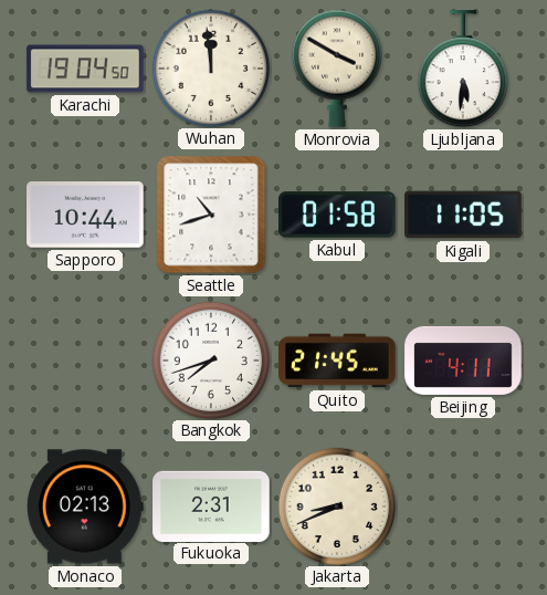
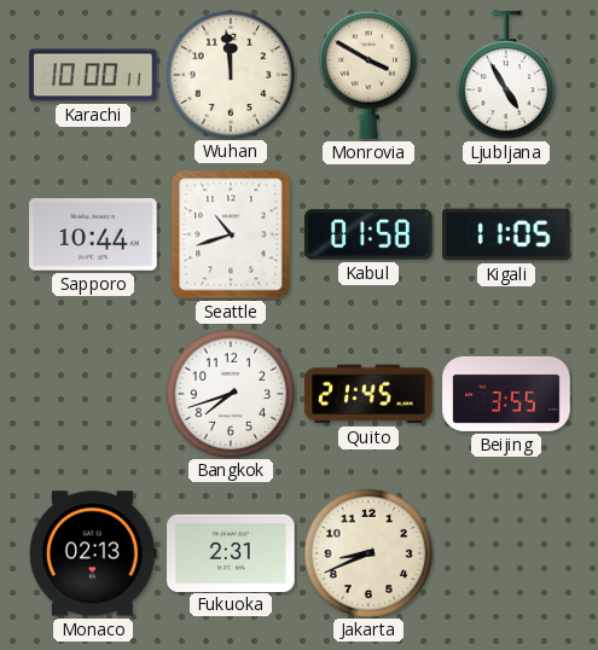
Karachi: 19:04 -> 10:00 (93, 75)
Ljubljana: 5:31 -> 4:55 (506, 76)
Beijing: 4:11 -> 3:55 (506, 394)
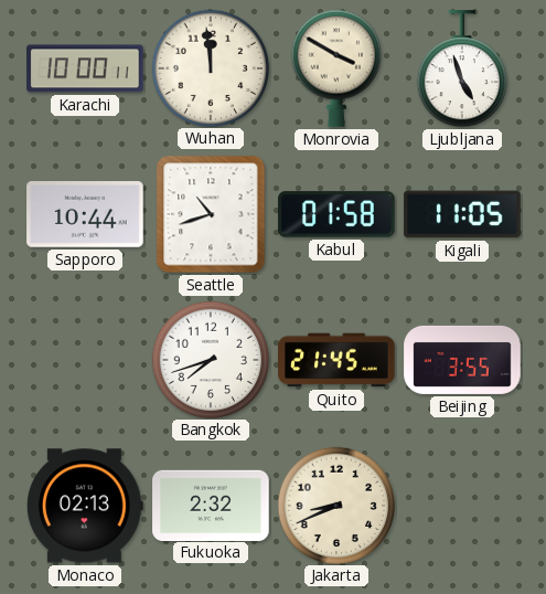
Ljubljana: 4:55 -> 4:57 (462, 70)
Fukuoka: 2:31 -> 2:32 (211, 505)
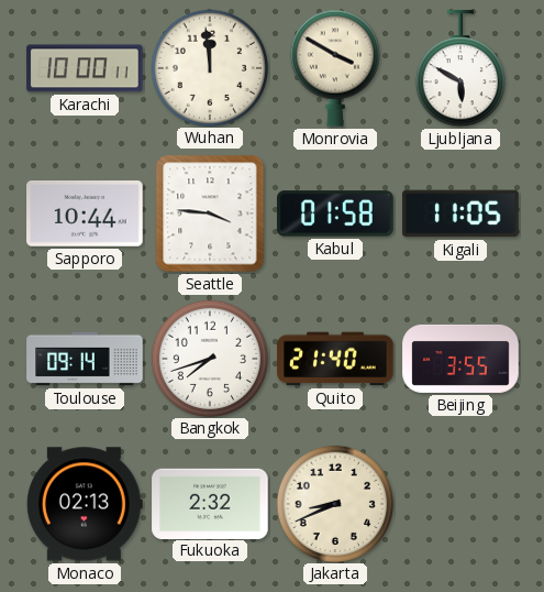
Ljubljana: 4:57 -> 5:50 (460, 69)
Seattle: 10:42 -> 3:46 (210, 213)
Toulouse: none -> 09:14 (85, 359)
Quito: 21:45 -> 21:40 (335, 359)
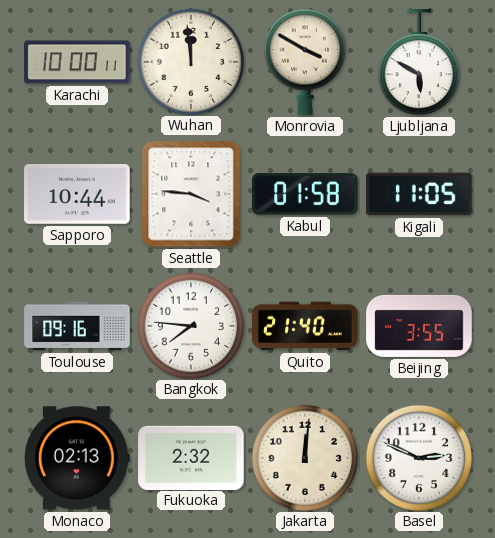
Toulouse: 09:14 -> 09:16 (77, 326)
Bangkok: 7:42 -> 7:46 (190, 325)
Jakarta: 8:41 -> 12:01 (304, 457)
Basel: none -> 2:49 (418, 457)
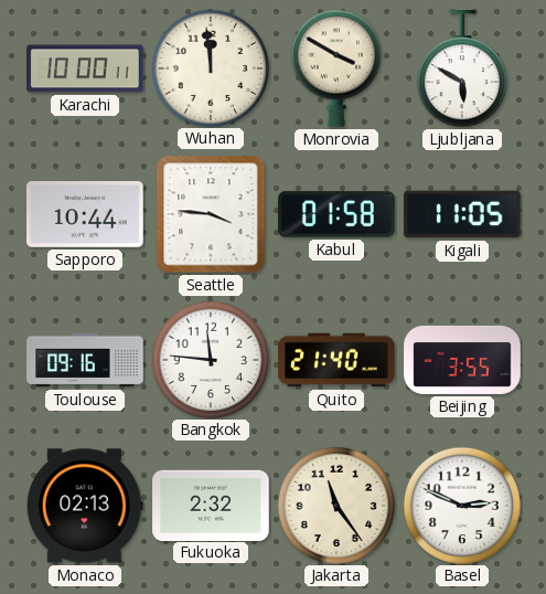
Bangkok: 7:46 -> 11:46 (210, 359)
Jakarta: 12:01 -> 11:24 (335, 505)
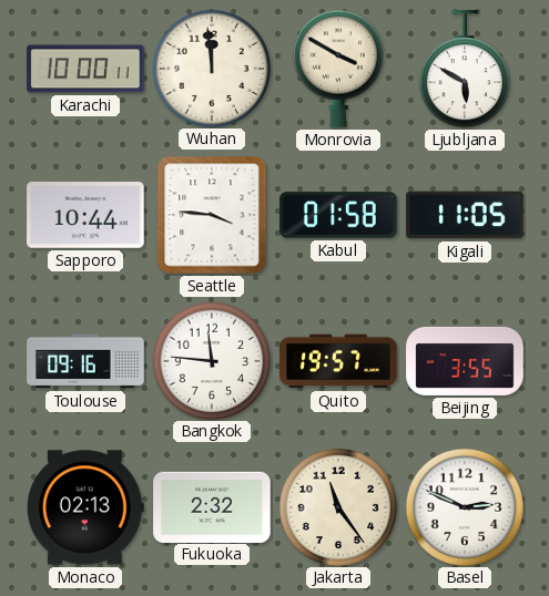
Quito: 21:40 -> 19:57 (338, 361)
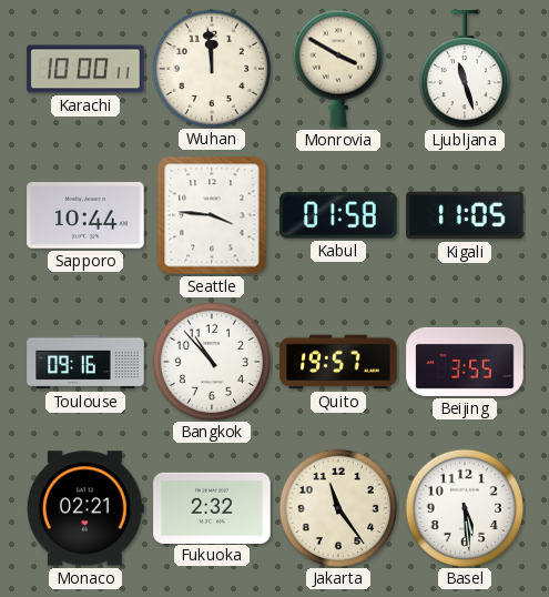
Ljubljana: 5:50 -> 11:27 (465, 70)
Bangkok: 11:46 -> 10:53 (211, 361)
Monaco: 02:13 -> 02:21 (85, 508)
Basel: 2:49 -> 5:29 (464, 507)
